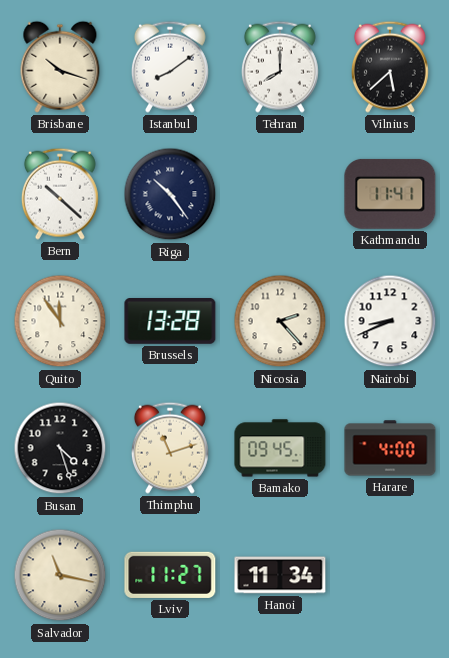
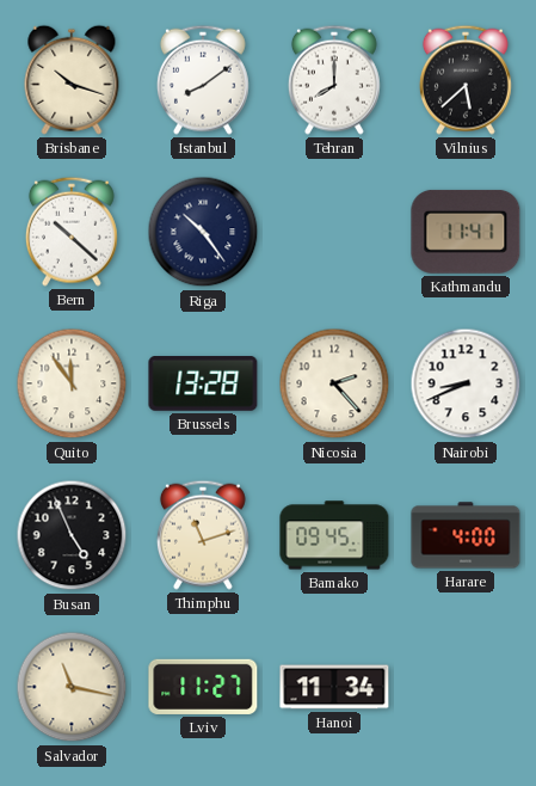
Busan: 4:27 -> 4:56 (72, 535)
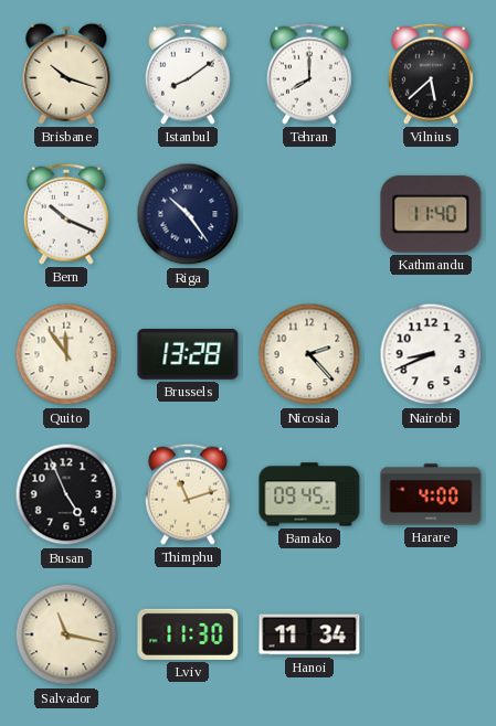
Bern: 10:22 -> 10:19 (66, 214)
Kathmandu: 11:41 -> 11:40 (431, 214)
Lviv: 11:27 -> 11:30 (188, 634)
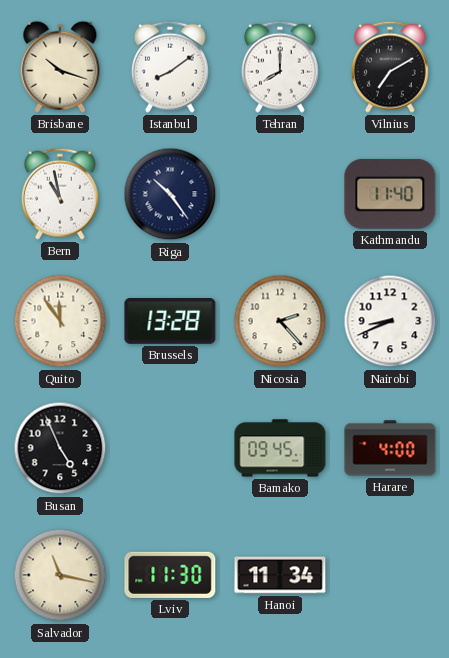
Vilnius: 5:38 -> 7:10 (390, 67)
Bern: 10:19 -> 10:58 (60, 194)
Thimphu: 11:12 -> none (188, 494)
